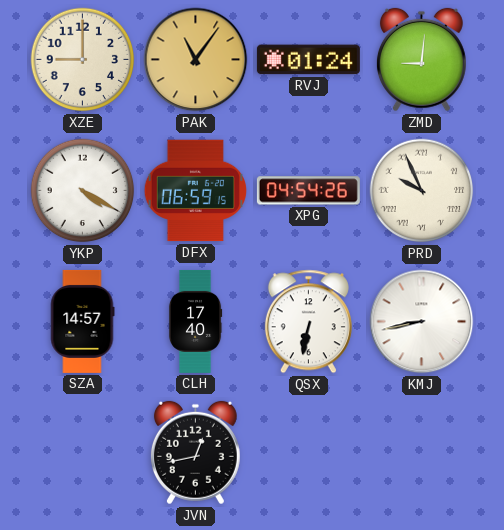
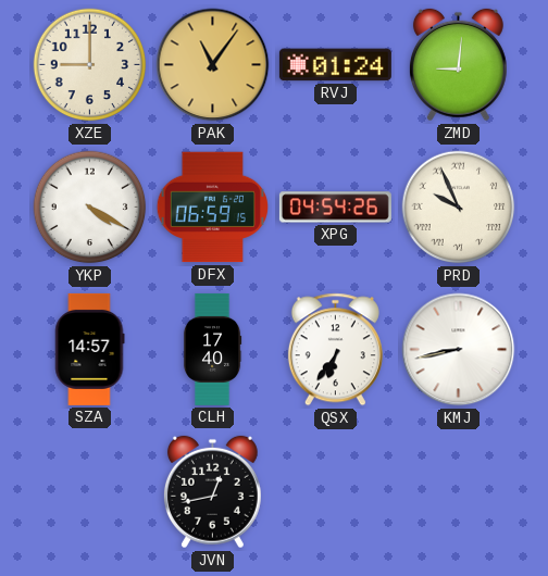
QSX: 6:32 -> 6:36 (335, 350)
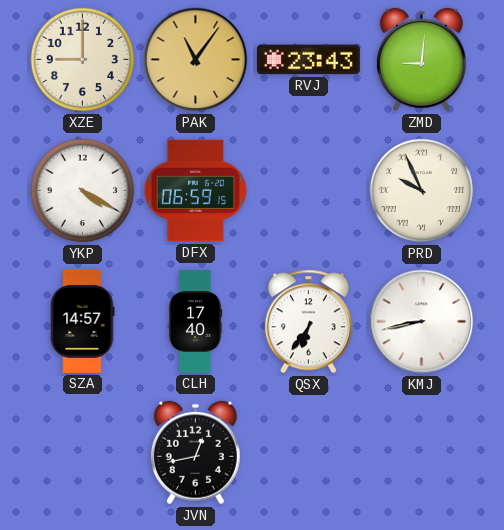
RVJ: 01:24 -> 23:43 (308, 60)
XPG: 04:54 -> none (335, 208)
